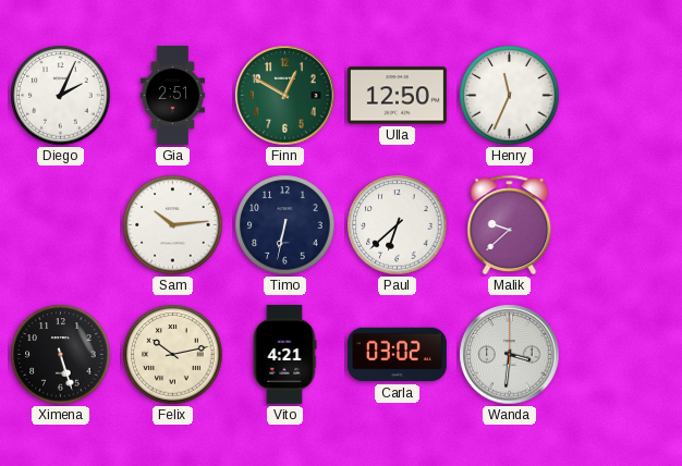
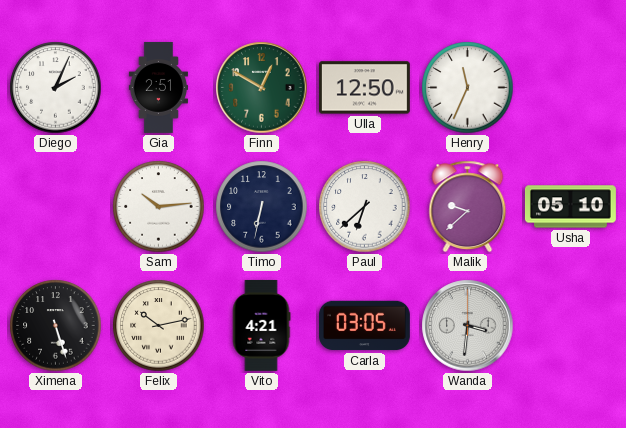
Usha: none -> 05:10 (570, 207)
Carla: 03:02 -> 03:05 (364, 326)
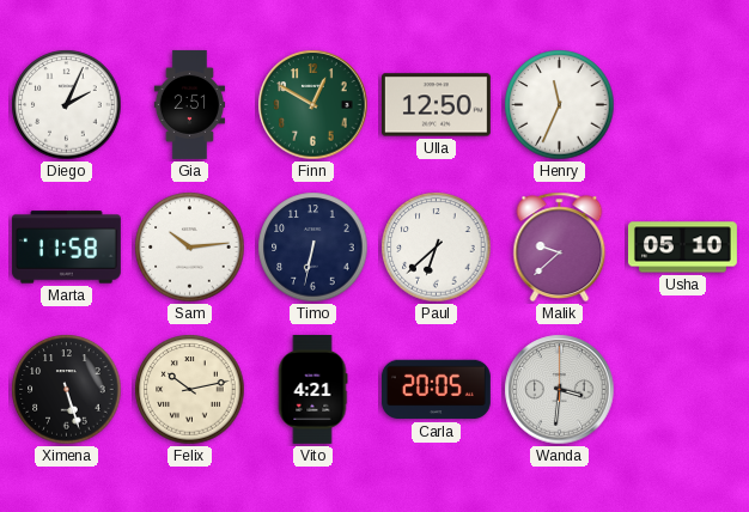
Marta: none -> 11:58 (66, 248)
Carla: 03:05 -> 20:05 (436, 390)
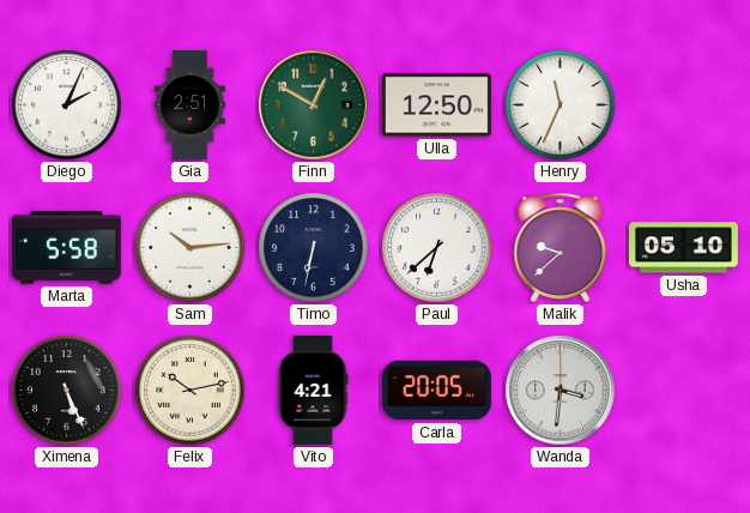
Marta: 11:58 -> 5:58 (66, 248)
Ximena: 5:27 -> 5:26 (67, 391)
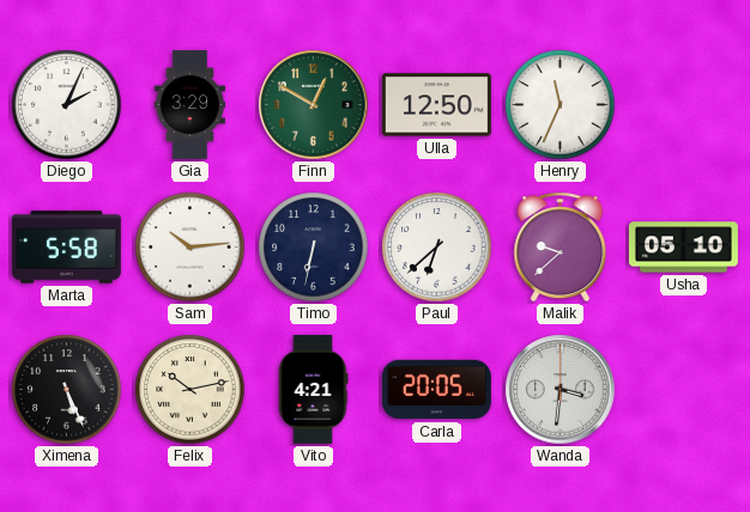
Gia: 2:51 -> 3:29 (189, 104)
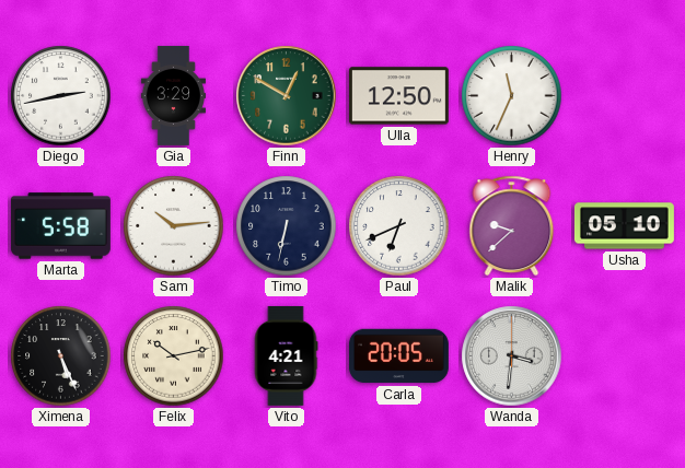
Diego: 2:04 -> 2:43 (61, 96)
Paul: 6:38 -> 6:41 (399, 226)
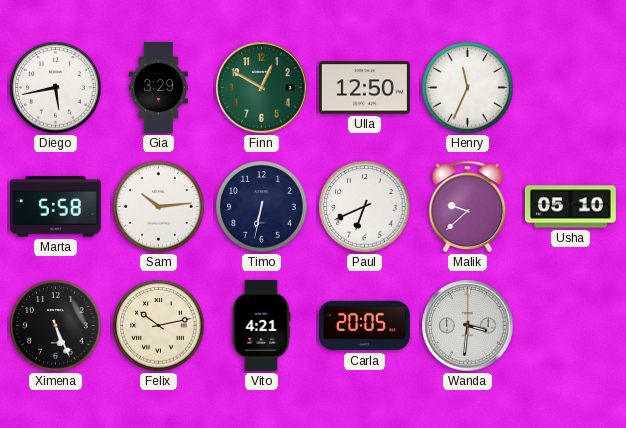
Diego: 2:43 -> 5:43 (56, 88)
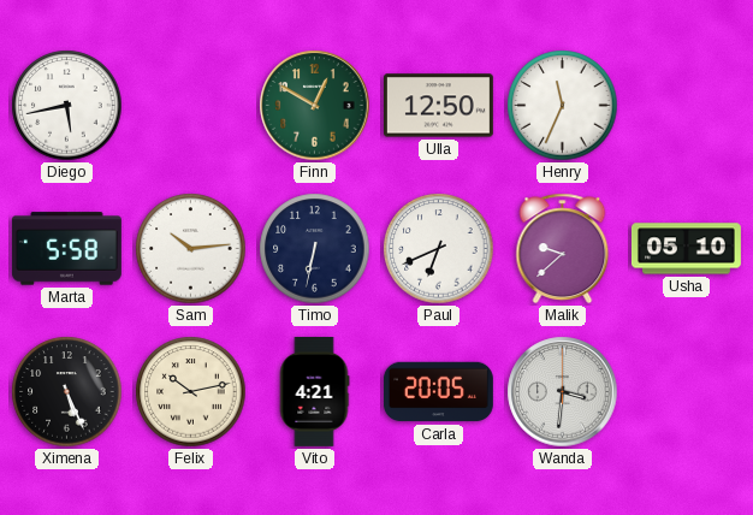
Gia: 3:29 -> none (158, 87)
